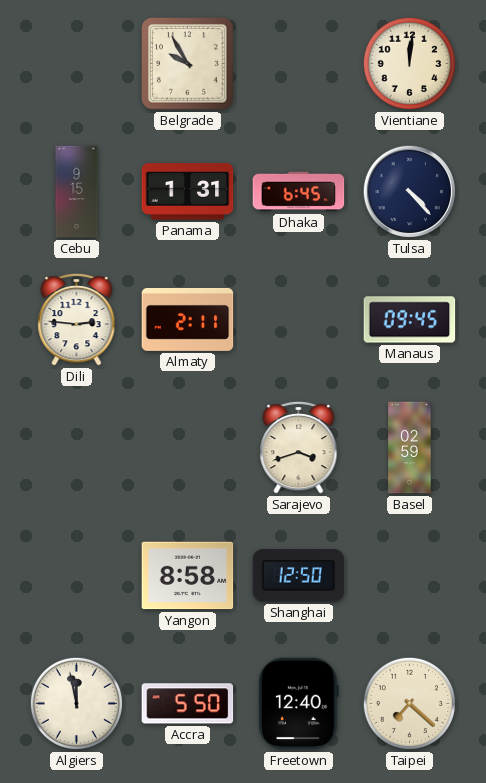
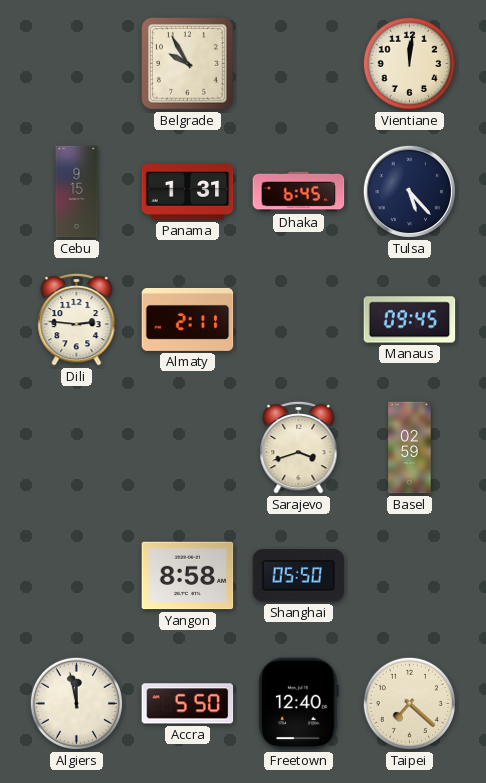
Tulsa: 4:23 -> 5:23 (409, 191)
Shanghai: 12:50 -> 05:50 (299, 576)
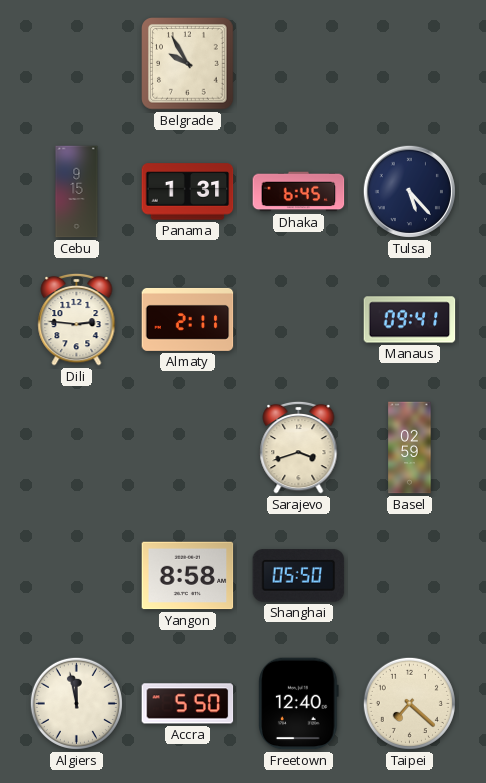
Vientiane: 12:01 -> none (409, 63)
Manaus: 09:45 -> 09:41 (410, 320)
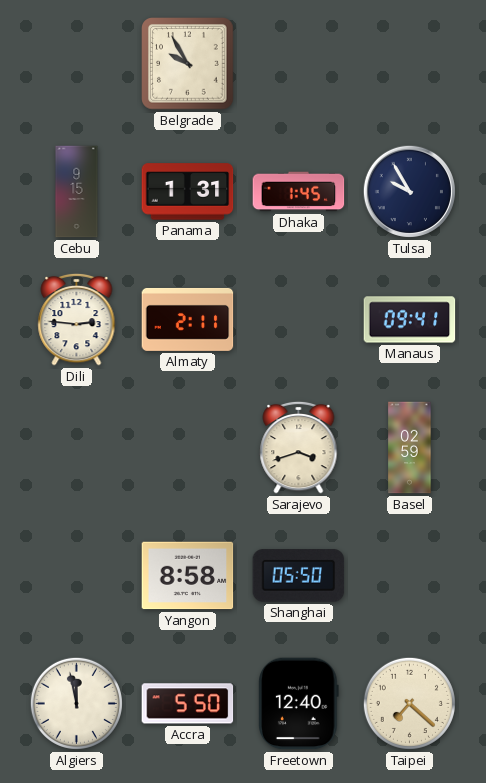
Dhaka: 6:45 -> 1:45 (299, 192)
Tulsa: 5:23 -> 9:55 (409, 191)
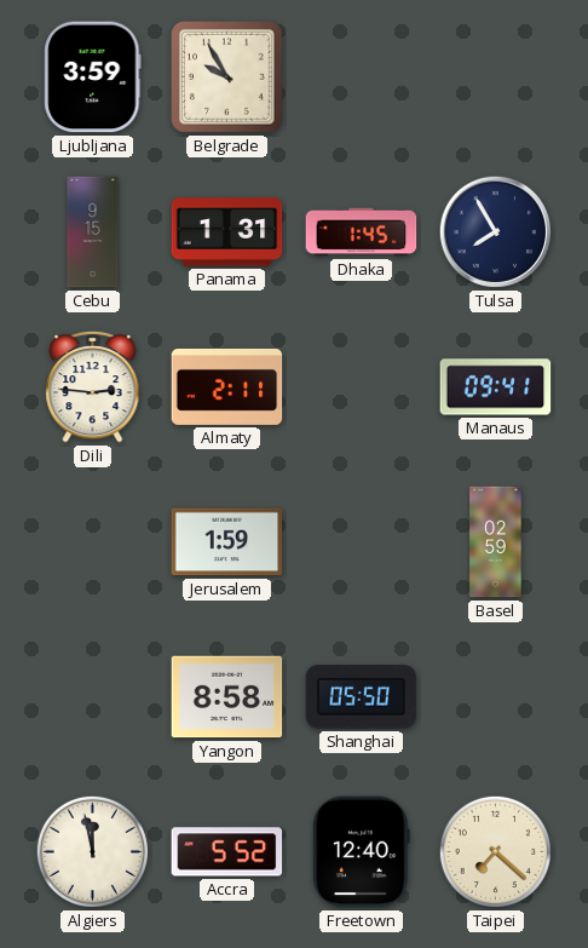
Ljubljana: none -> 3:59 (93, 77)
Tulsa: 9:55 -> 7:55 (495, 231)
Jerusalem: none -> 1:59 (227, 542)
Sarajevo: 3:42 -> none (299, 447)
Accra: 5:50 -> 5:52 (227, 852)
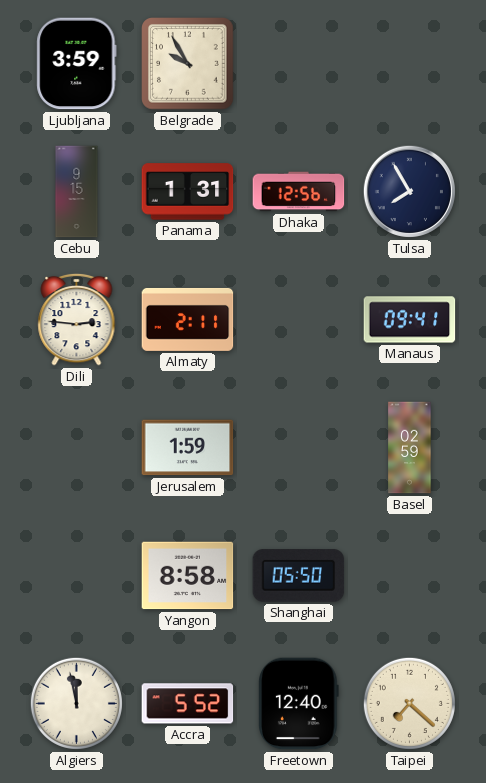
Dhaka: 1:45 -> 12:56 (299, 192)
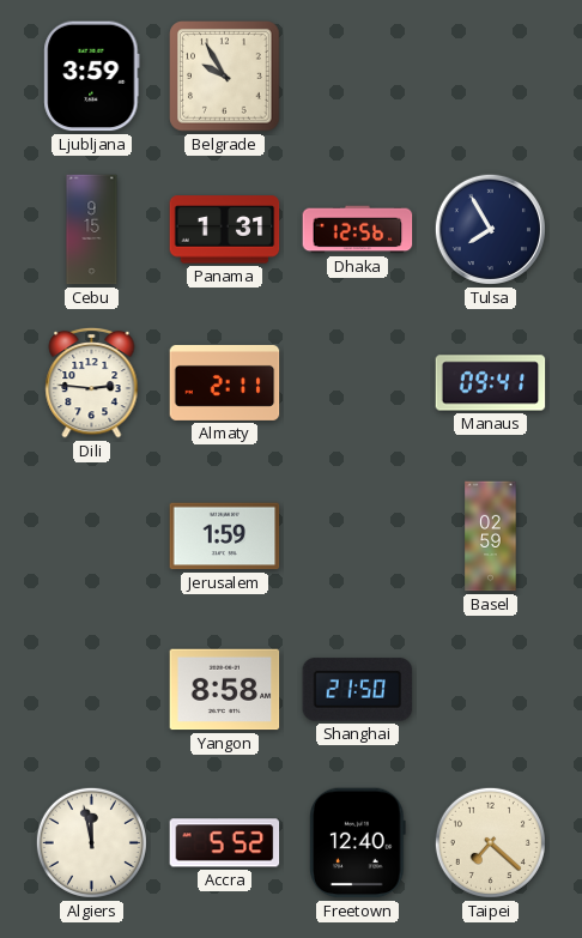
Shanghai: 05:50 -> 21:50 (358, 690)
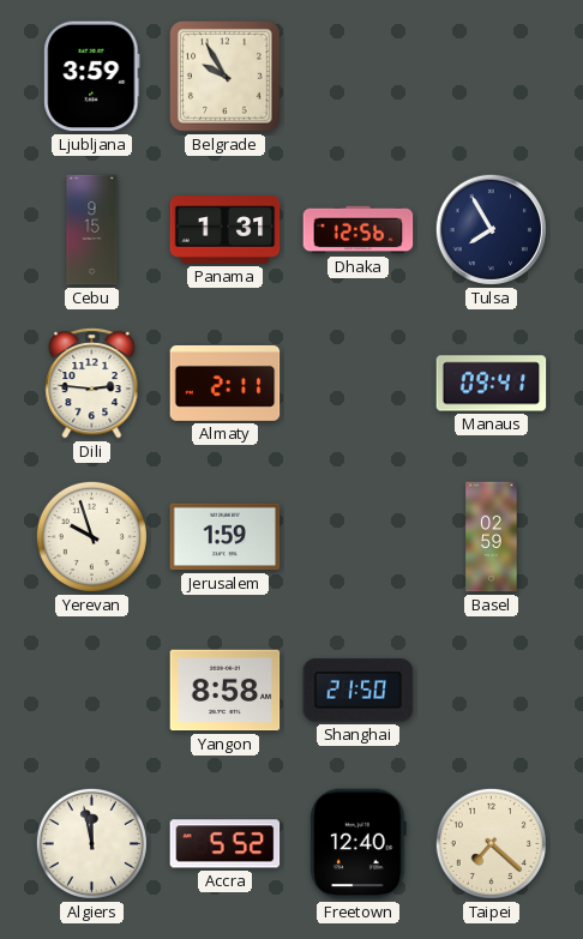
Yerevan: none -> 9:57 (91, 536)
